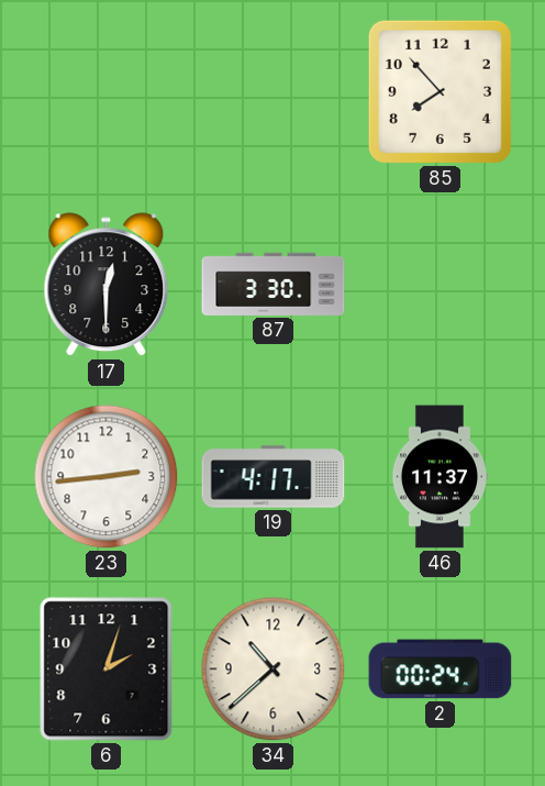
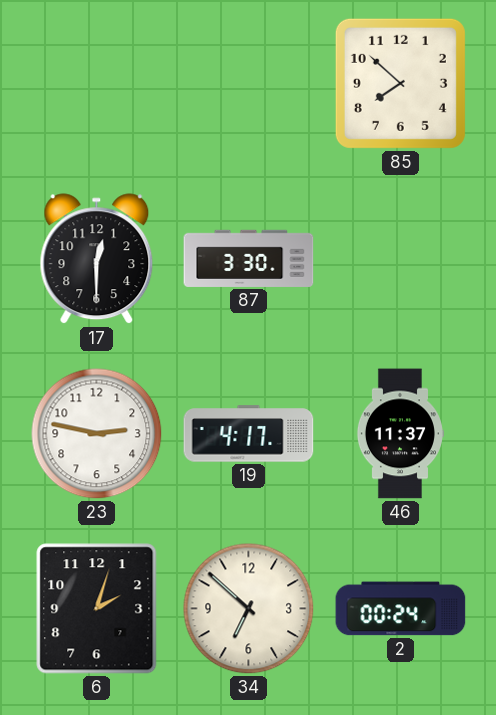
85: 7:53 -> 7:52 (400, 83)
23: 2:44 -> 2:47 (97, 434)
34: 10:38 -> 6:52 (249, 609)
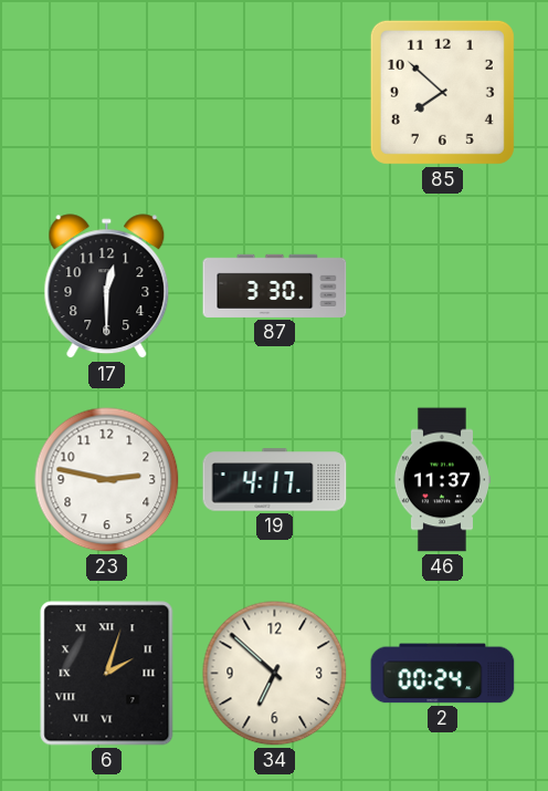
6 numerals: Arabic -> Roman (107, 674)
